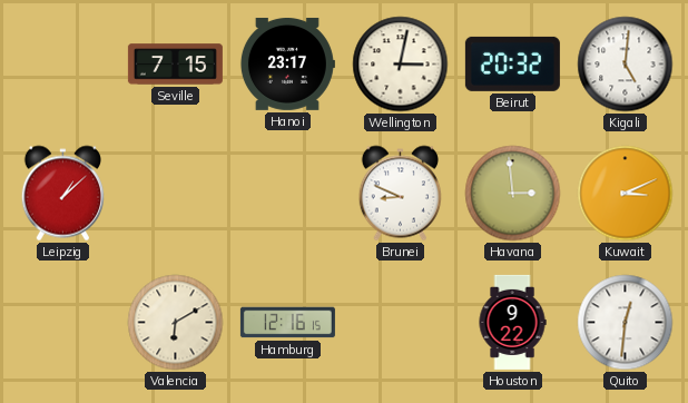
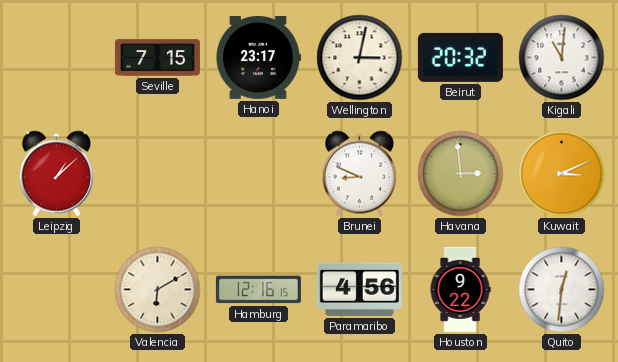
Kigali: 5:01 -> 11:01 (562, 58)
Paramaribo: none -> 4:56 (359, 289)
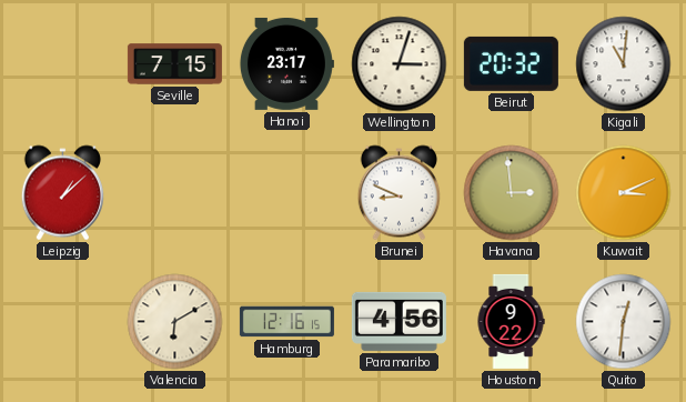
Wellington: 3:02 -> 3:03 (400, 64)
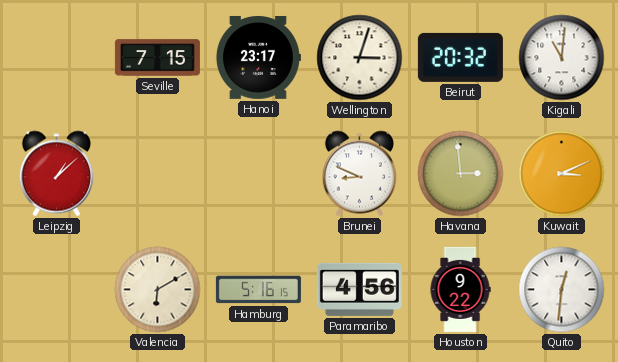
Hamburg: 12:16 -> 5:16 (258, 290)
